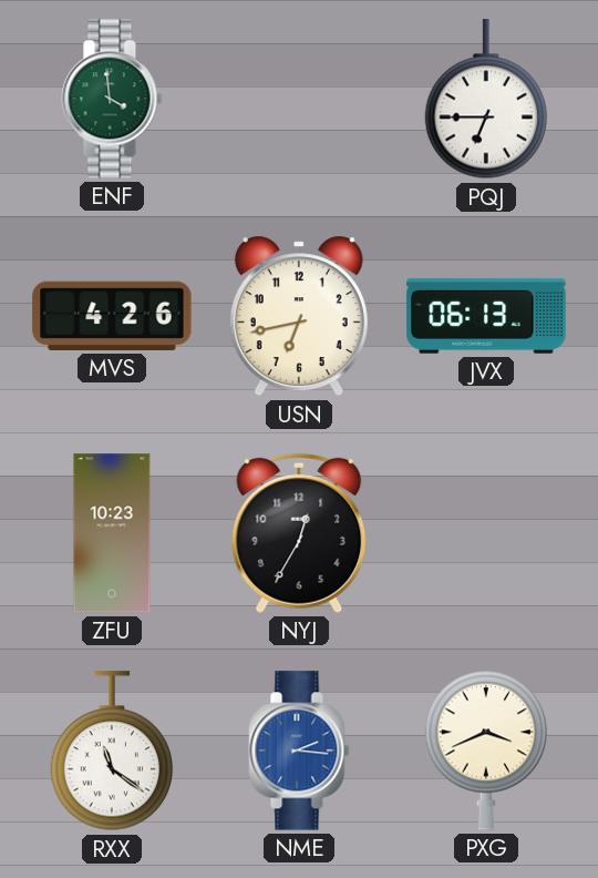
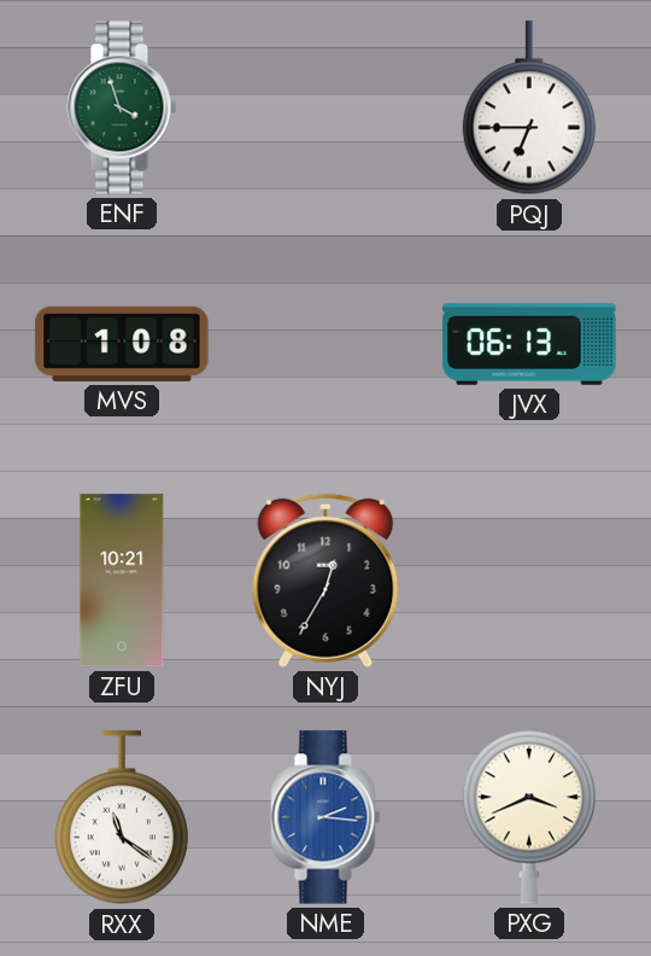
ENF: 3:59 -> 3:57 (122, 107)
MVS: 4:26 -> 1:08 (122, 344)
USN: 6:43 -> none (299, 316)
ZFU: 10:23 -> 10:21 (122, 581)
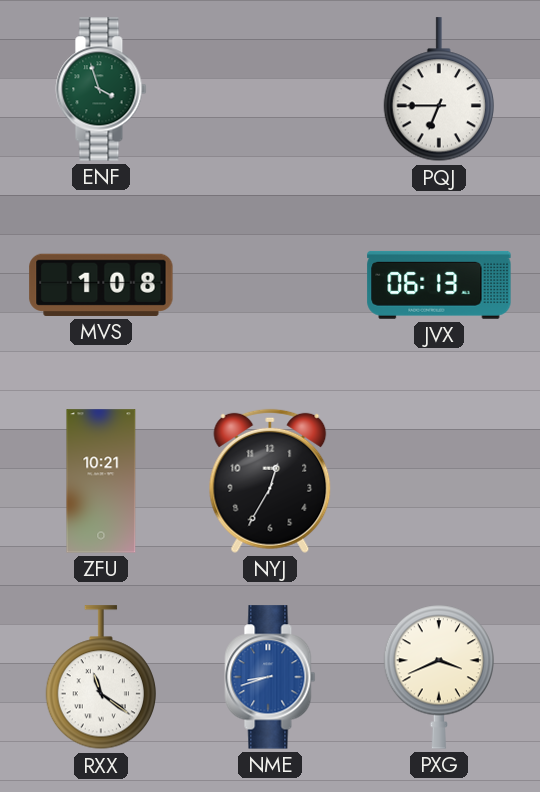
NME: 2:16 -> 8:42 (270, 677)
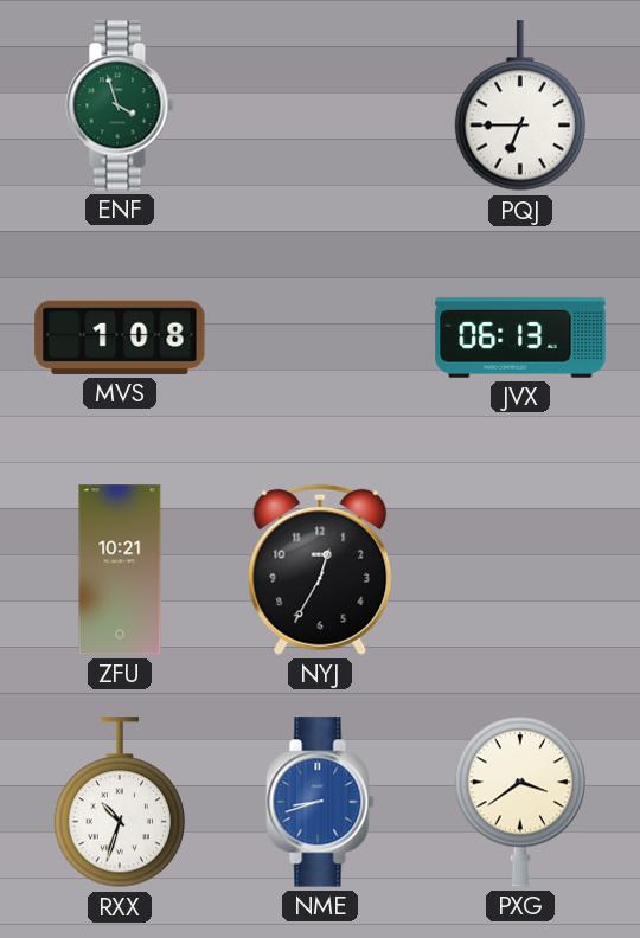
RXX: 11:21 -> 10:33 (119, 803)
PXG: 3:41 -> 3:39 (519, 802)
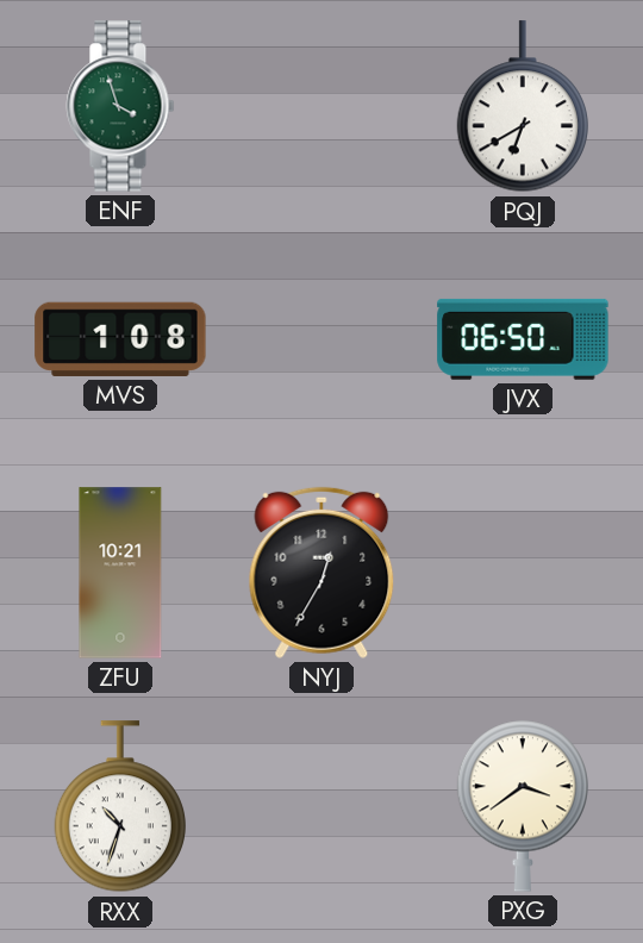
PQJ: 6:45 -> 6:40 (522, 107)
JVX: 06:13 -> 06:50 (523, 339)
NME: 8:42 -> none (320, 802)
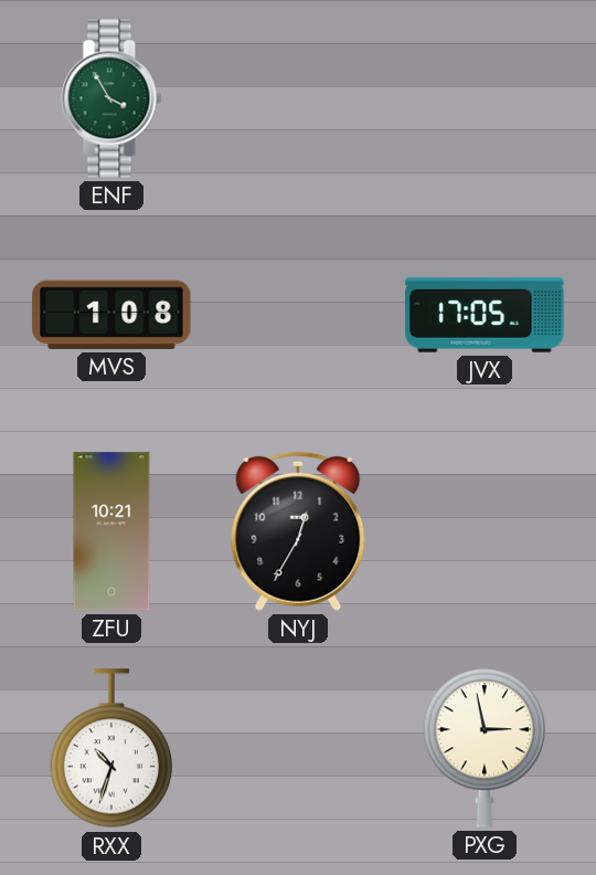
ENF: 3:57 -> 3:55 (111, 98)
PQJ: 6:40 -> none (522, 107)
JVX: 06:50 -> 17:05 (485, 315)
PXG: 3:39 -> 2:58 (483, 748)
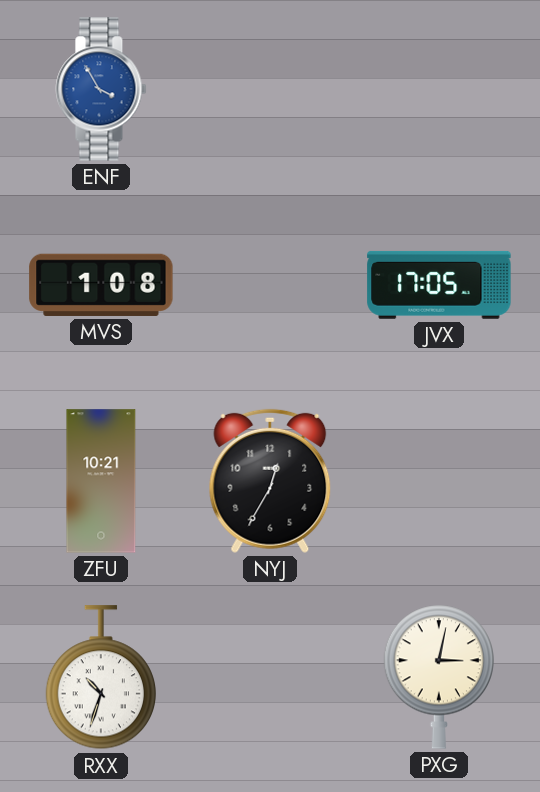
ENF dial: green -> blue (101, 89)
PXG: 2:58 -> 3:02 (438, 677)
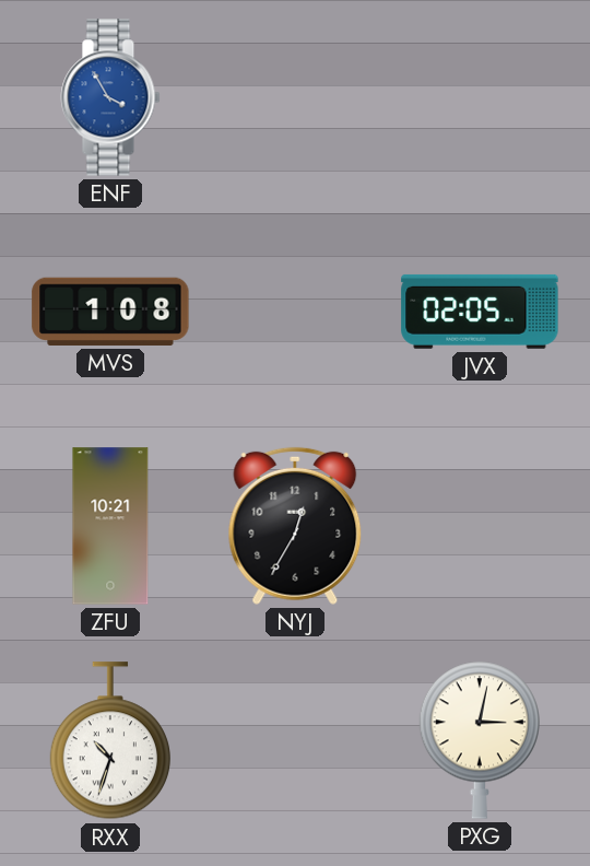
JVX: 17:05 -> 02:05 (480, 312)
